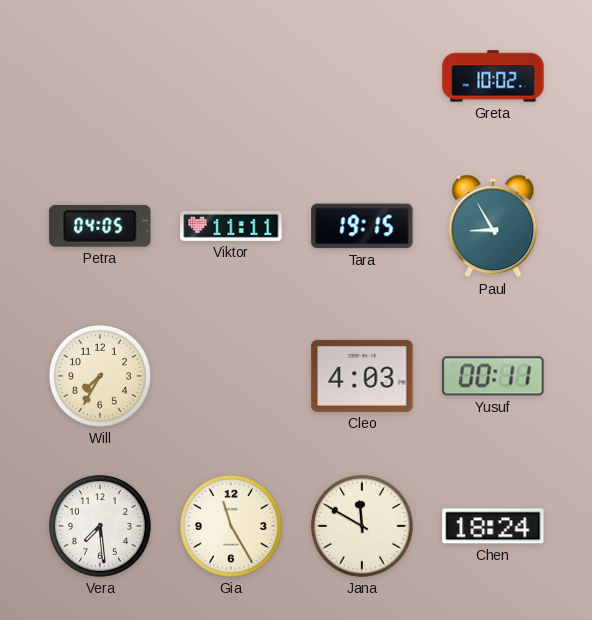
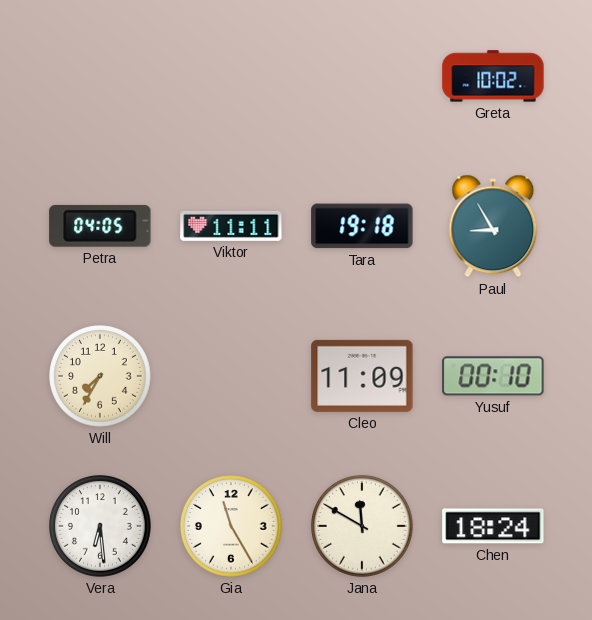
Tara: 19:15 -> 19:18 (362, 226)
Cleo: 4:03 -> 11:09 (362, 376)
Yusuf: 00:11 -> 00:10 (493, 376)
Vera: 7:29 -> 6:29 (101, 527)
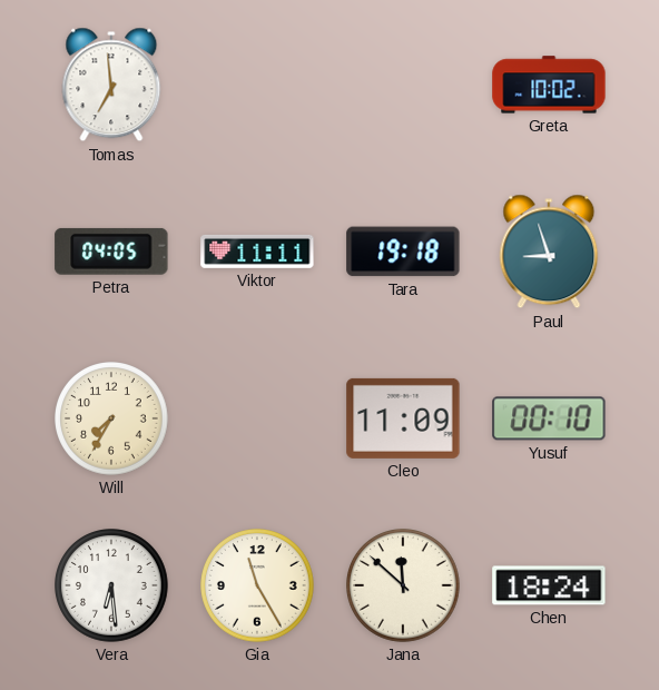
Tomas: none -> 6:59 (111, 85)
Paul: 8:55 -> 8:57 (549, 252)
Jana: 11:50 -> 11:52 (404, 586)
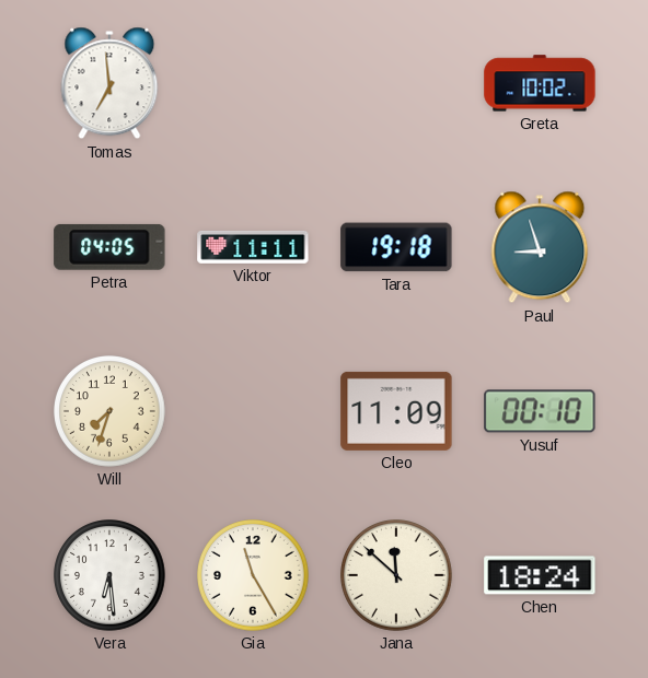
Will: 7:35 -> 7:33 (111, 412)
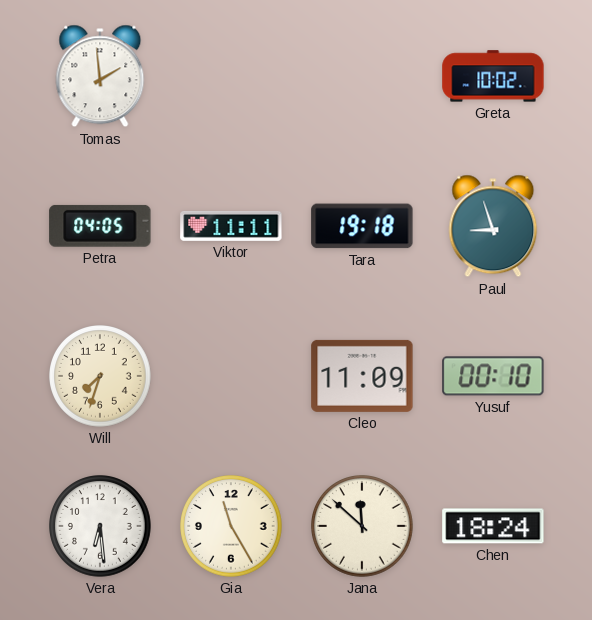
Tomas: 6:59 -> 1:59 (100, 76)
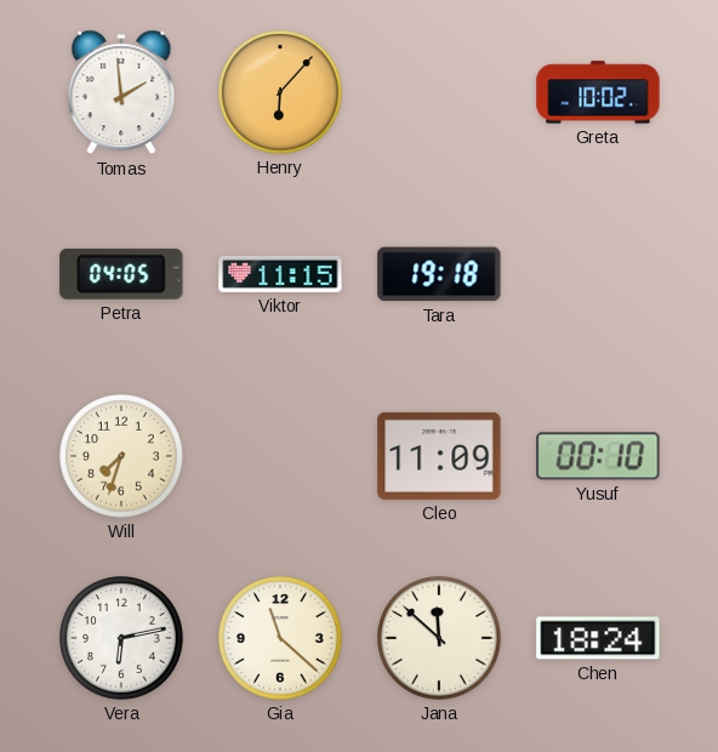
Henry: none -> 6:07 (281, 93)
Viktor: 11:11 -> 11:15 (280, 274)
Paul: 8:57 -> none (493, 226)
Vera: 6:29 -> 6:13 (122, 639)
Gia: 11:25 -> 11:22 (281, 639)
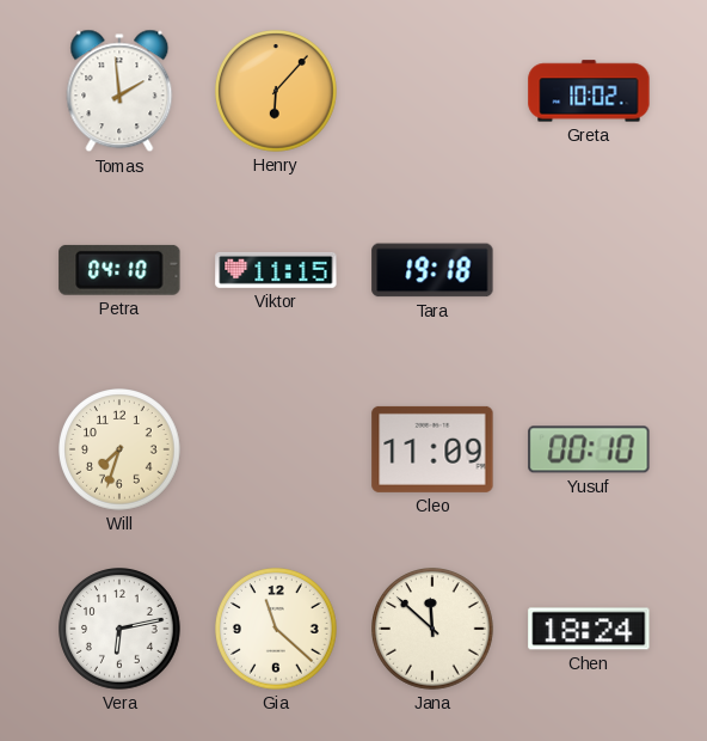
Petra: 04:05 -> 04:10 (119, 270)
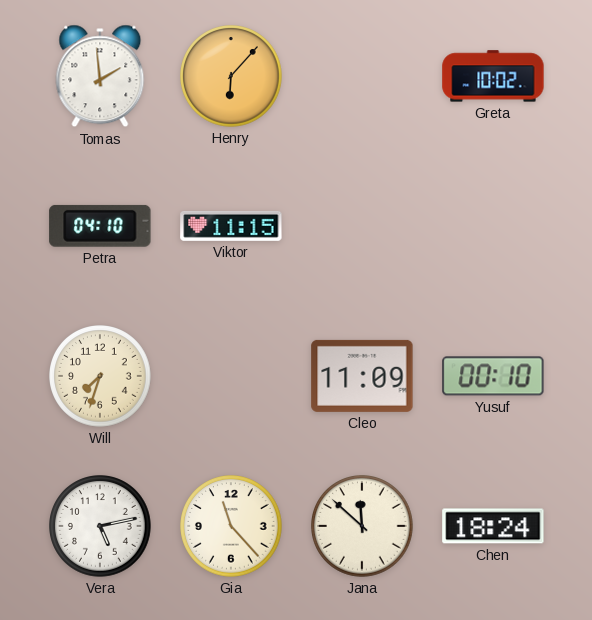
Tara: 19:18 -> none (432, 270)
Vera: 6:13 -> 5:13 (101, 527)
Gia: 11:22 -> 11:23 (232, 527)
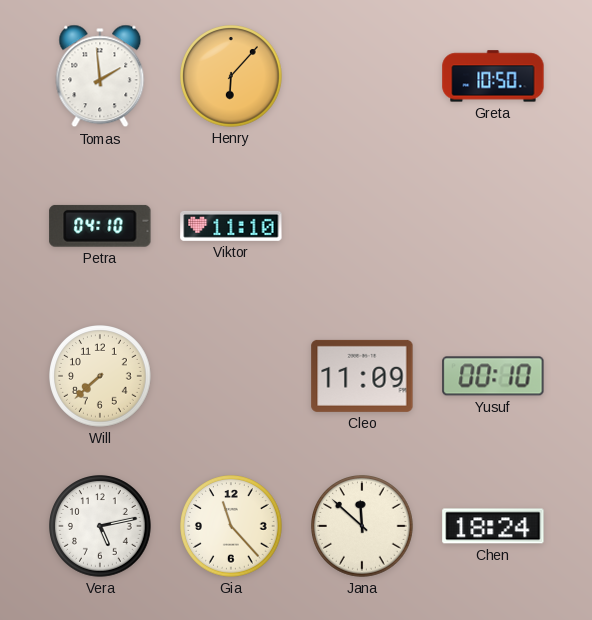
Greta: 10:02 -> 10:50 (493, 76)
Viktor: 11:15 -> 11:10 (231, 226)
Will: 7:33 -> 7:38 (101, 377)
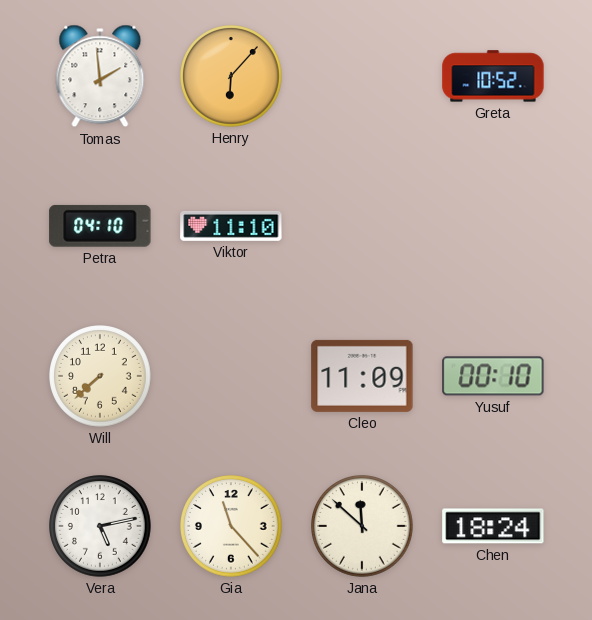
Greta: 10:50 -> 10:52 (493, 76)
